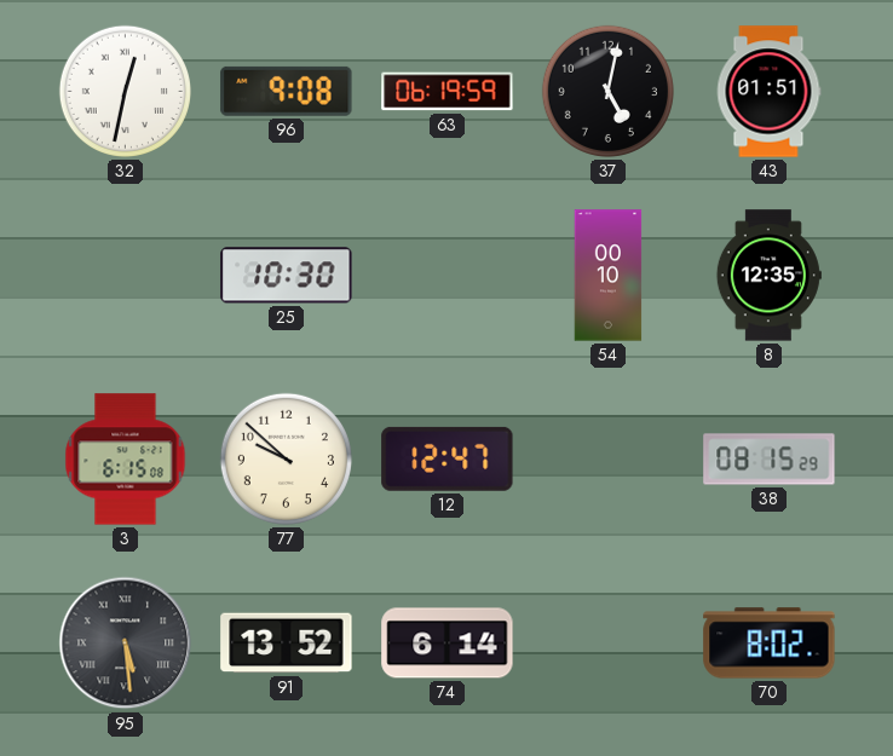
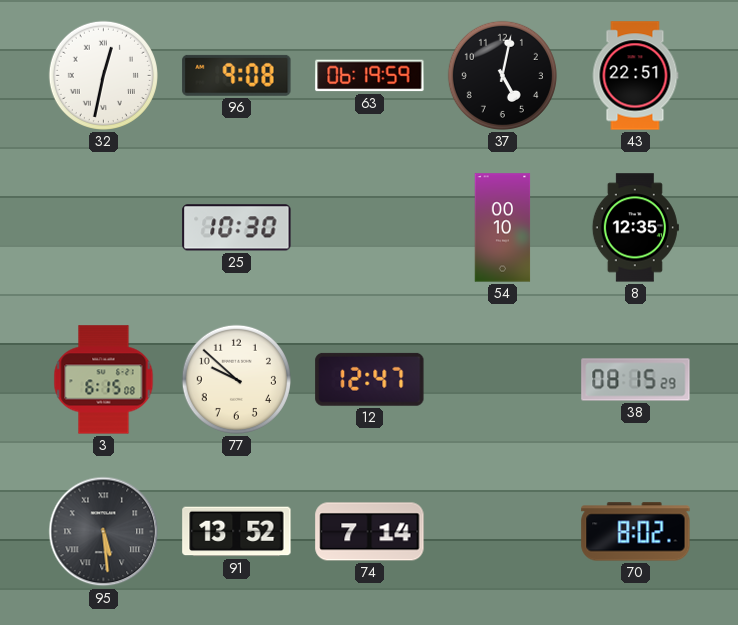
43: 01:51 -> 22:51 (635, 76)
74: 6:14 -> 7:14 (370, 532)
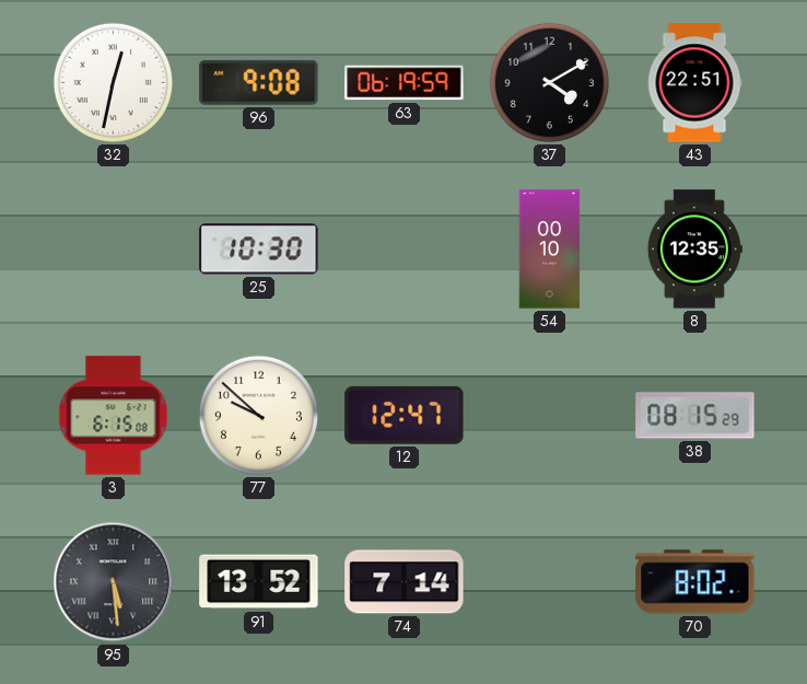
37: 5:02 -> 4:10 (549, 82)
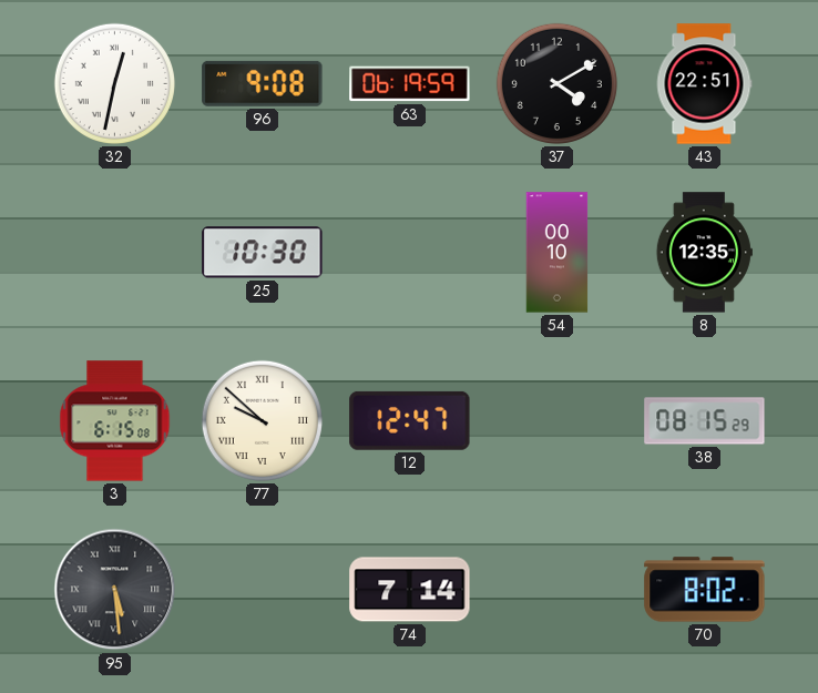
77 numerals: Arabic -> Roman (262, 420)
91: 13:52 -> none (259, 582)
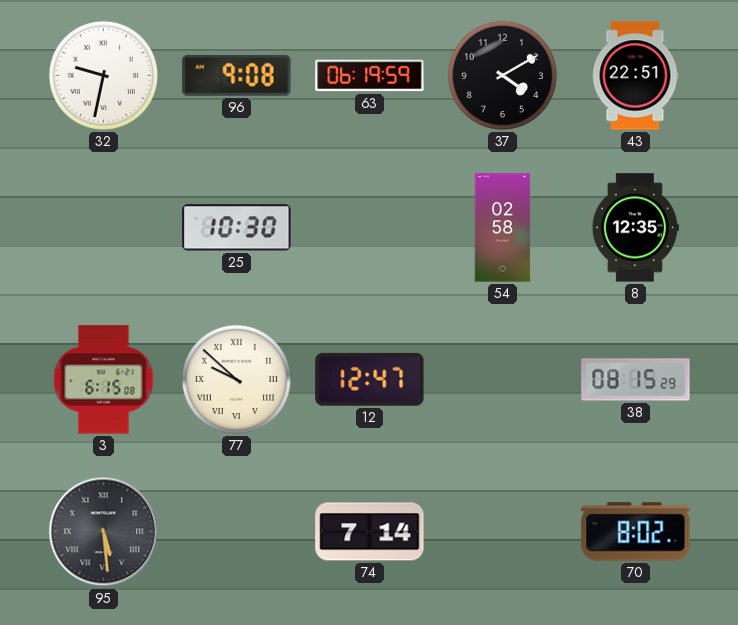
32: 12:32 -> 9:32 (103, 75)
54: 00:10 -> 02:58 (503, 228)
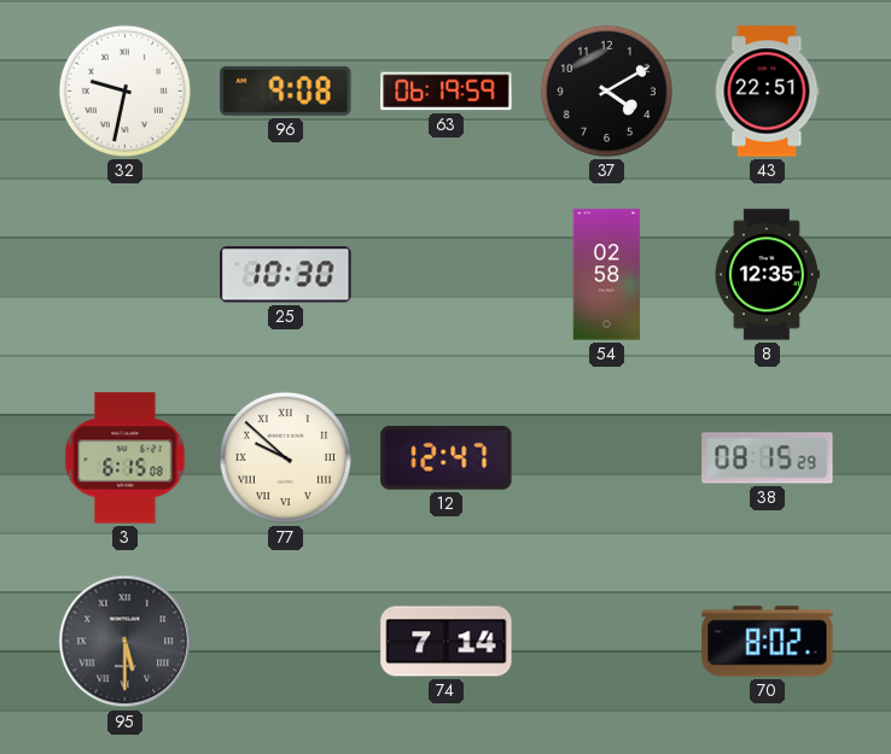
95: 5:29 -> 5:30 (126, 642)
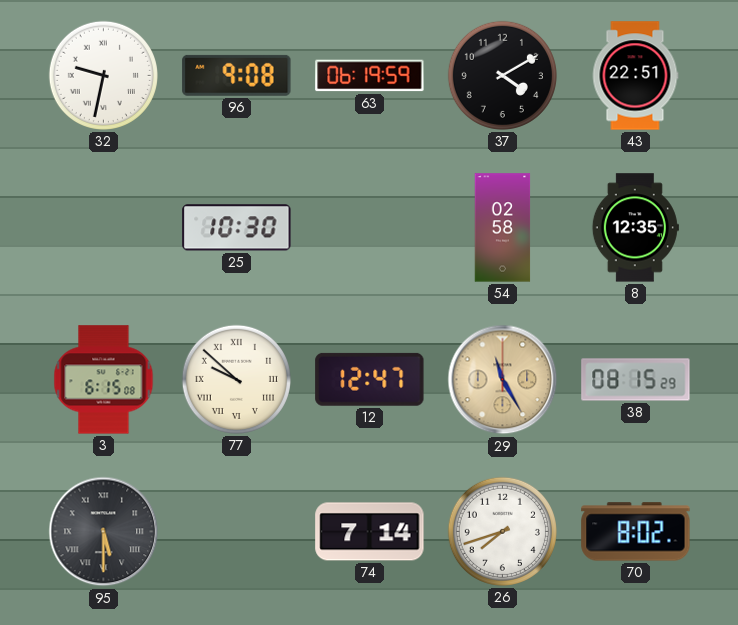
29: none -> 11:25 (503, 380)
26: none -> 7:42 (502, 531)
